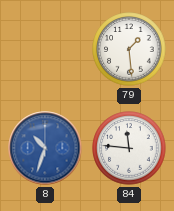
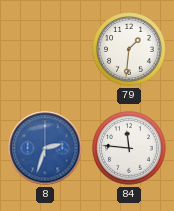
79: 1:29 -> 1:31 (129, 49)
8: 10:33 -> 2:33 (45, 148)
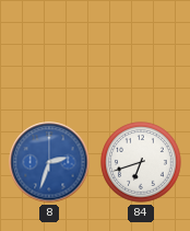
79: 1:31 -> none (129, 49)
84: 11:46 -> 6:42 (141, 162)
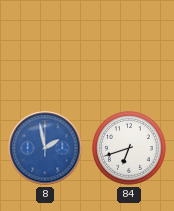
8: 2:33 -> 1:58 (45, 148)
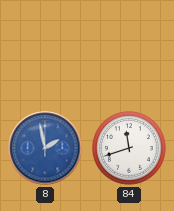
84: 6:42 -> 11:42 (129, 148)
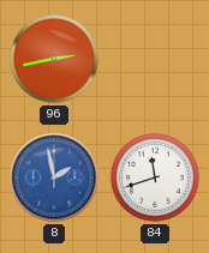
96: none -> 2:43 (54, 59)
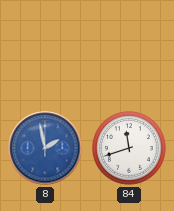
96: 2:43 -> none (54, 59)
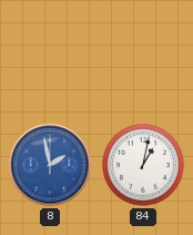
84: 11:42 -> 1:02 (143, 165)
